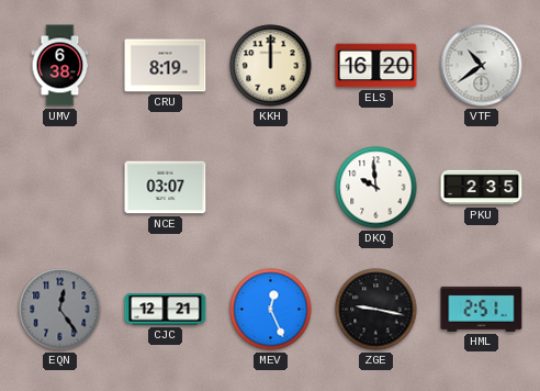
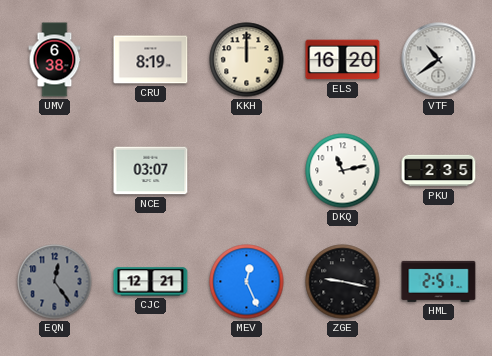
DKQ: 9:59 -> 11:13 (343, 171)
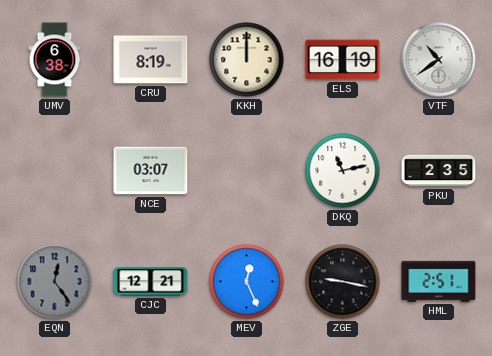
ELS: 16:20 -> 16:19 (343, 60)
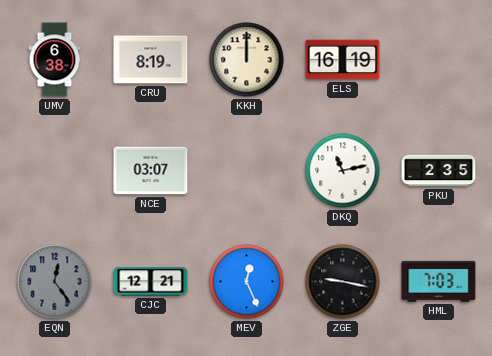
VTF: 10:39 -> none (439, 60)
HML: 2:51 -> 7:03 (439, 281)
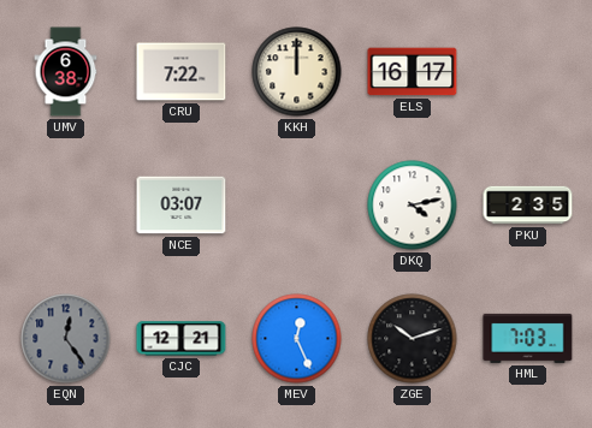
CRU: 8:19 -> 7:22 (182, 72)
ELS: 16:19 -> 16:17 (413, 72)
DKQ: 11:13 -> 4:13 (413, 206)
ZGE: 9:17 -> 10:12 (413, 339)
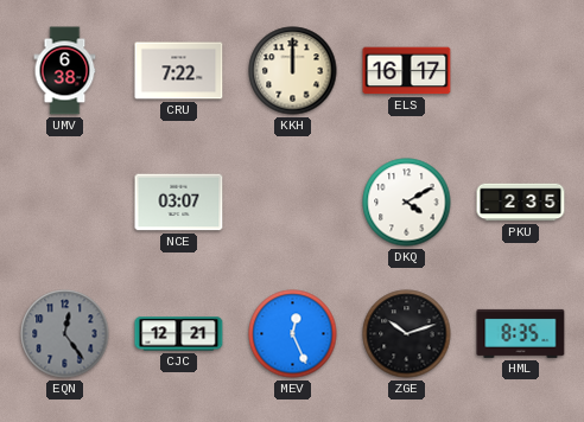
DKQ: 4:13 -> 4:10 (407, 203)
HML: 7:03 -> 8:35 (521, 333)
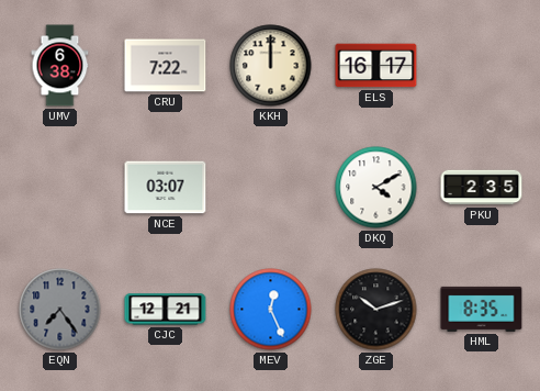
EQN: 12:24 -> 7:24 (60, 310)
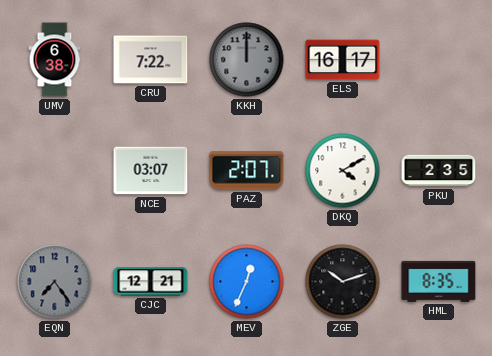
KKH dial: cream -> grey (247, 60)
PAZ: none -> 2:07 (247, 171)
MEV: 12:26 -> 12:34 (247, 282)
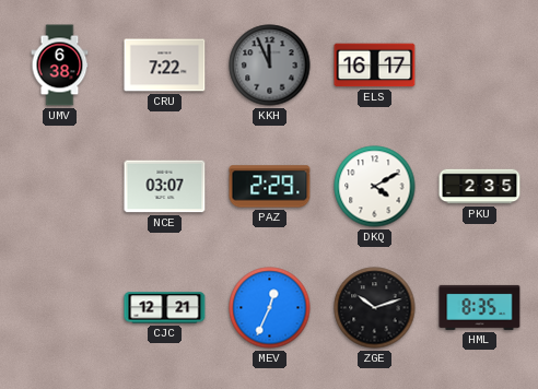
KKH: 12:00 -> 11:56 (270, 66)
PAZ: 2:07 -> 2:29 (270, 187)
EQN: 7:24 -> none (55, 282)
